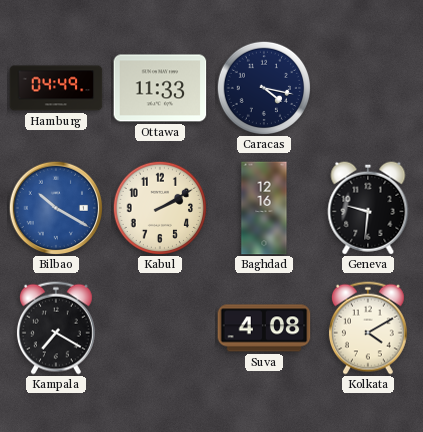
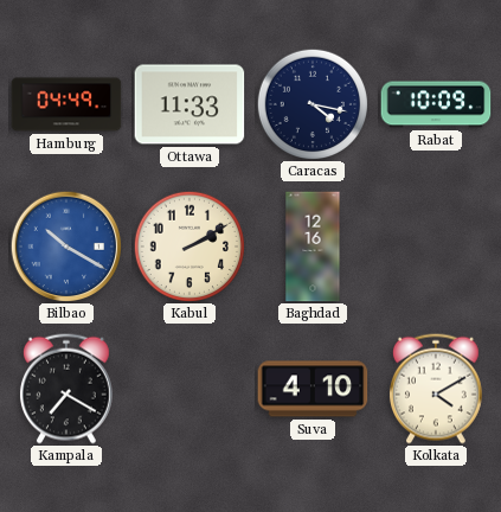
Rabat: none -> 10:09 (436, 104)
Geneva: 9:31 -> none (368, 208)
Suva: 4:08 -> 4:10 (313, 389)
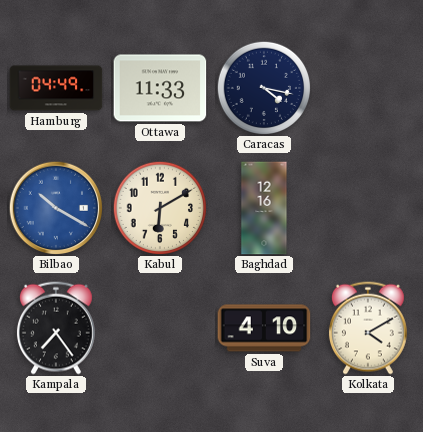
Rabat: 10:09 -> none (436, 104)
Kabul: 2:10 -> 6:10 (159, 207)
Kampala: 7:20 -> 7:24 (56, 328)
